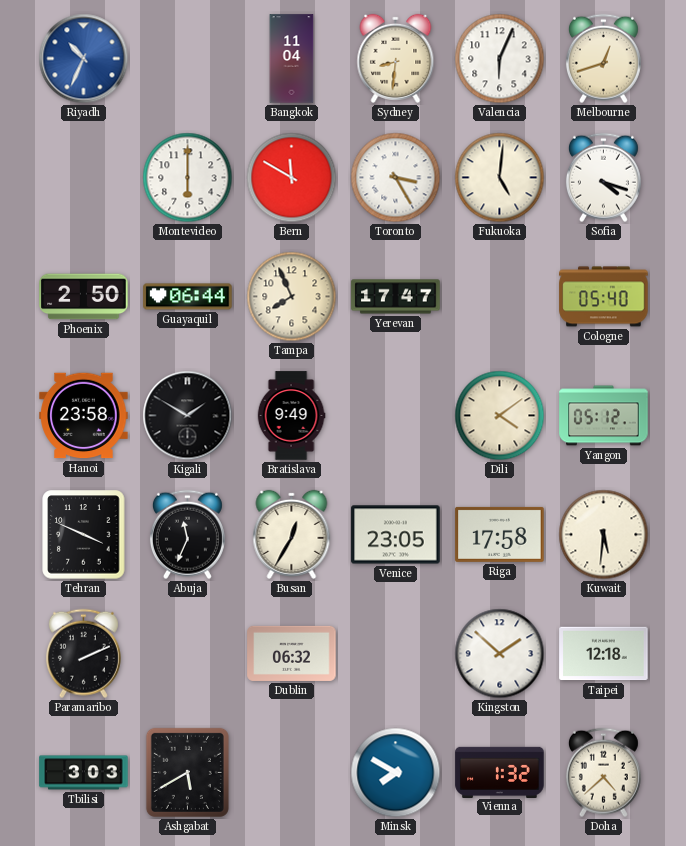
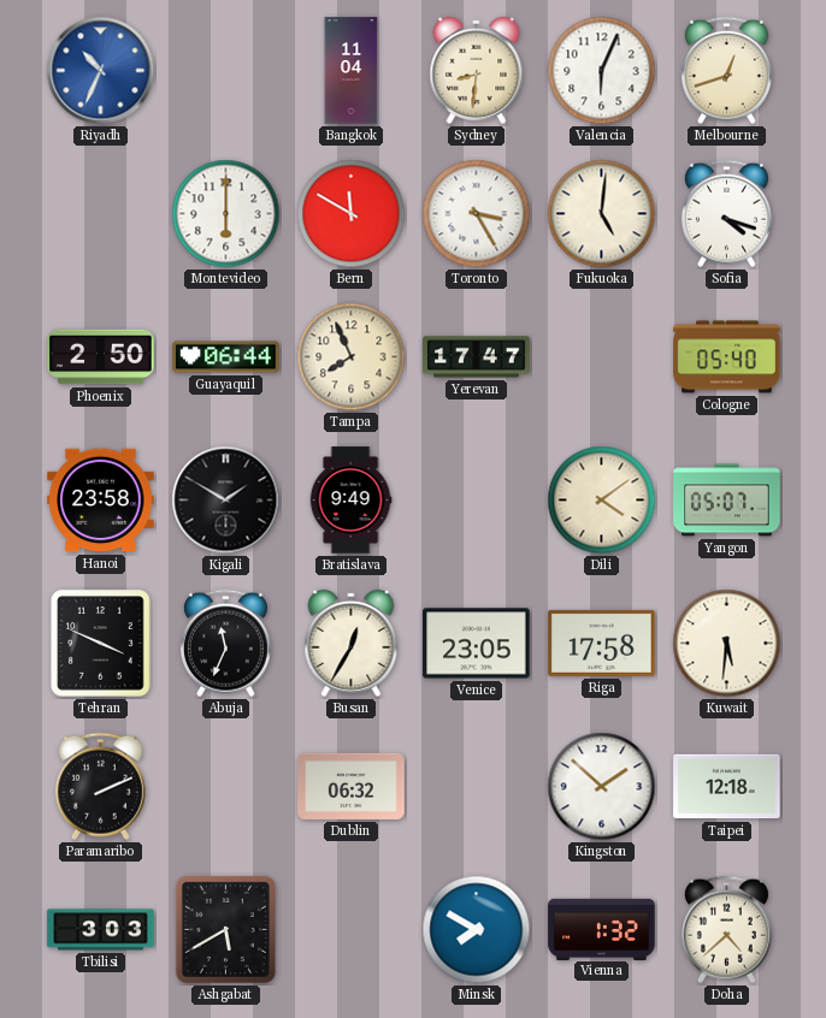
Yangon: 05:12 -> 05:07 (727, 501)
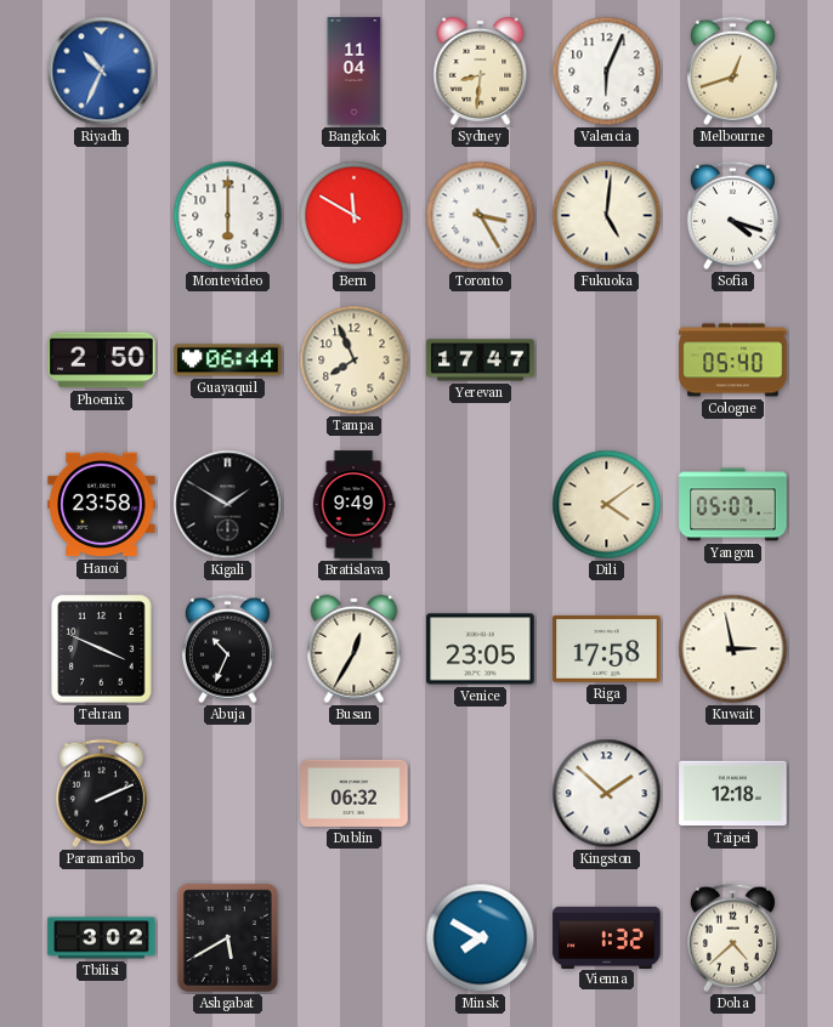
Abuja: 11:34 -> 10:34 (227, 649)
Kuwait: 5:31 -> 2:58 (733, 649)
Tbilisi: 3:03 -> 3:02 (102, 938)
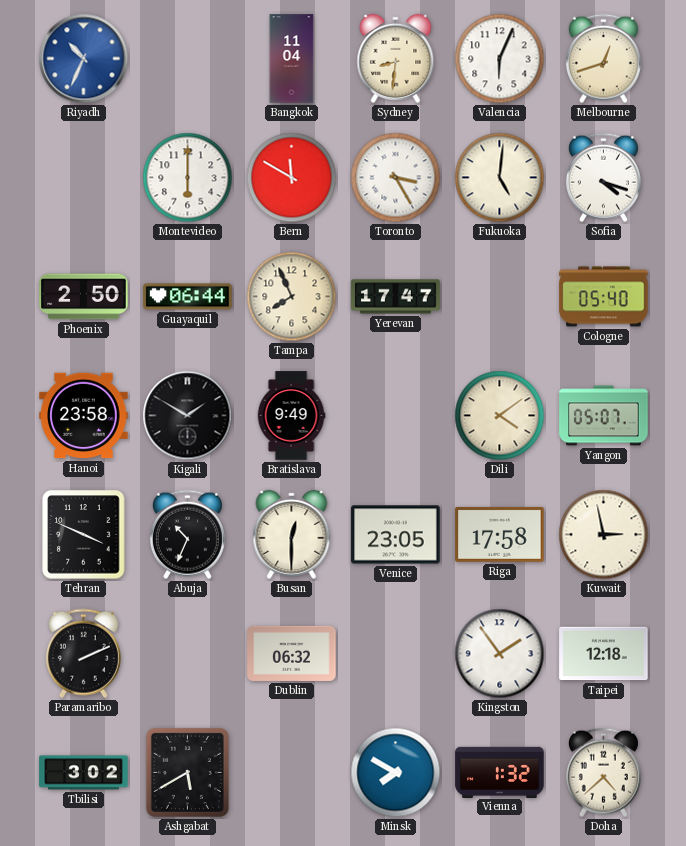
Busan: 12:35 -> 12:30 (292, 534)
Kingston: 1:52 -> 1:54 (500, 654)
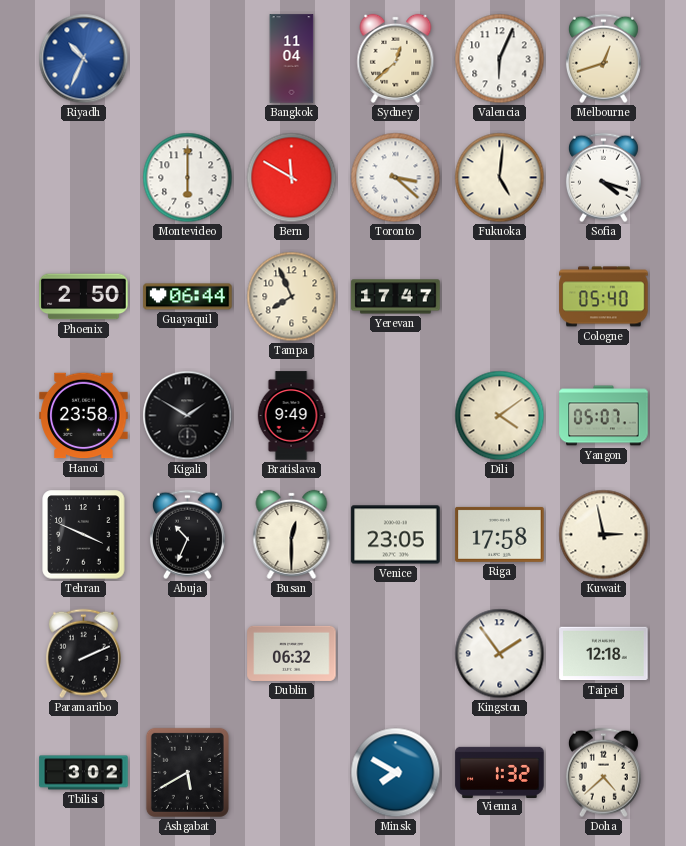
Sydney: 8:31 -> 12:38 (396, 58)
Toronto: 3:25 -> 3:22 (396, 178)
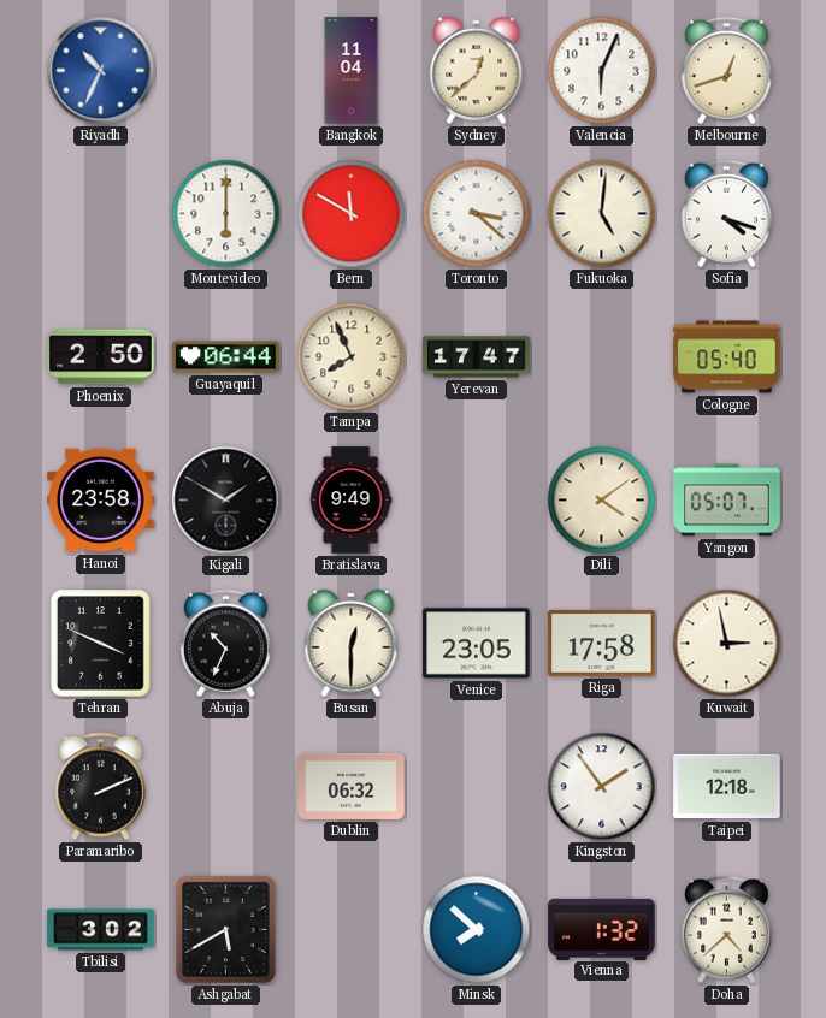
Minsk: 7:50 -> 7:52 (477, 930)
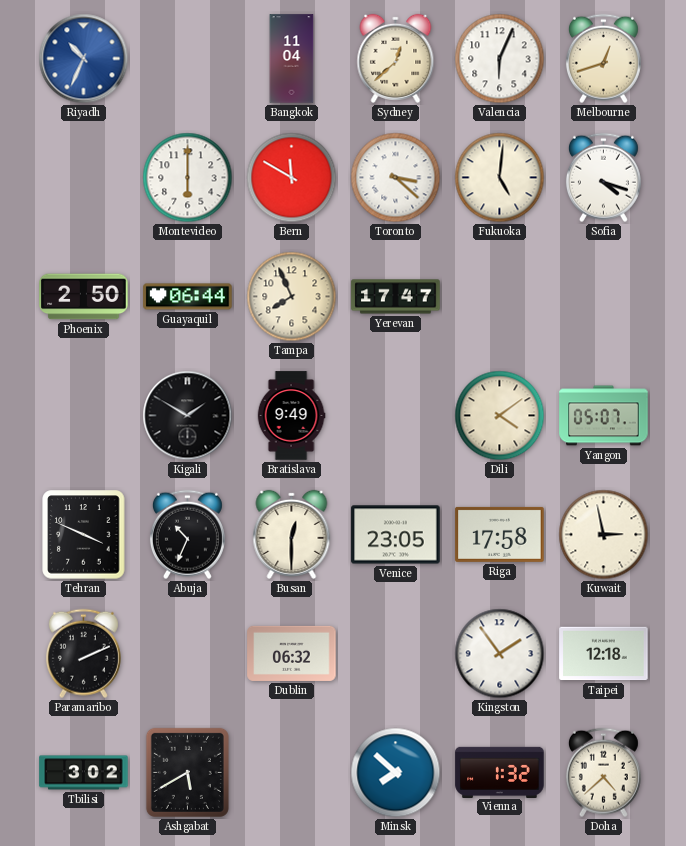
Cologne: 05:40 -> none (727, 357)
Hanoi: 23:58 -> none (101, 501)
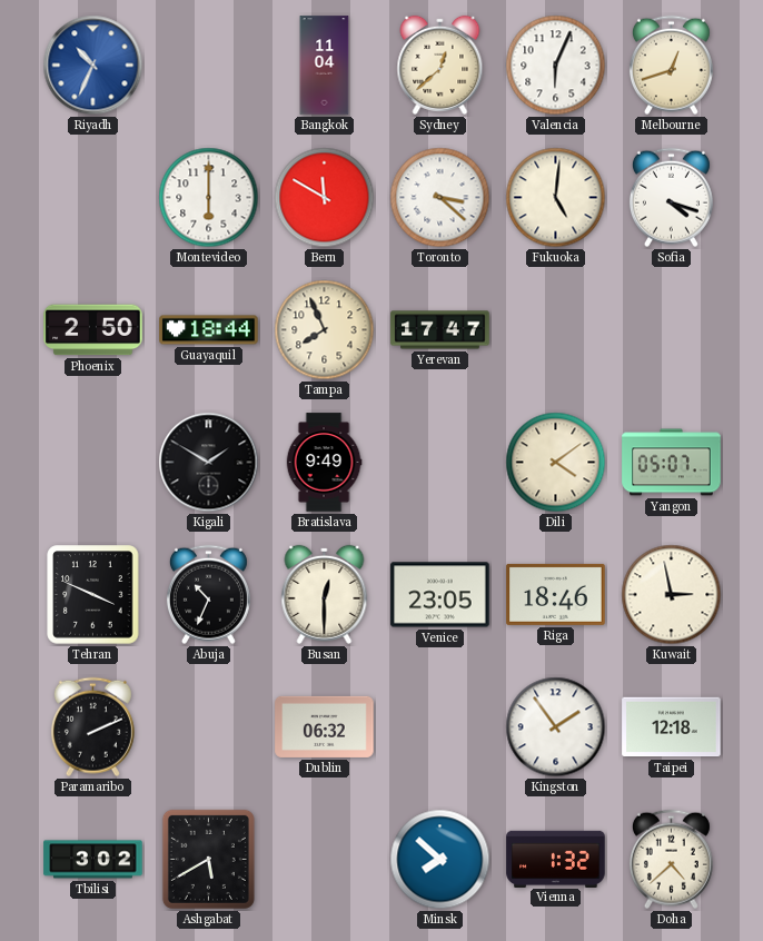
Guayaquil: 06:44 -> 18:44 (209, 330)
Riga: 17:58 -> 18:46 (556, 594)
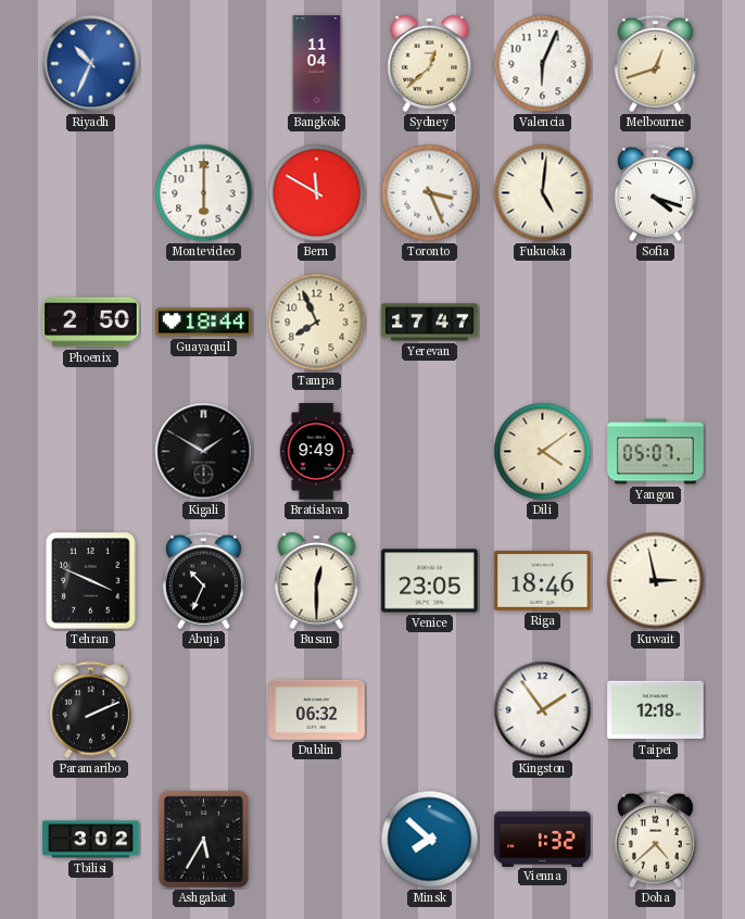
Toronto: 3:22 -> 3:26 (430, 193)
Ashgabat: 5:40 -> 5:35 (203, 839)
